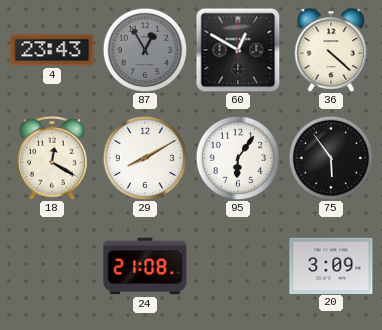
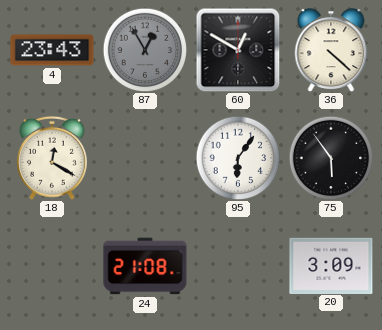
29: 8:10 -> none (145, 158)
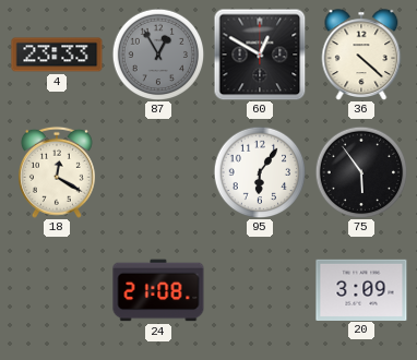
4: 23:43 -> 23:33 (57, 55)
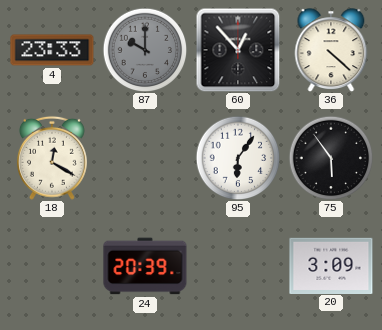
87: 12:55 -> 10:00 (145, 50)
60: 12:50 -> 12:53 (238, 50)
24: 21:08 -> 20:39 (145, 266)
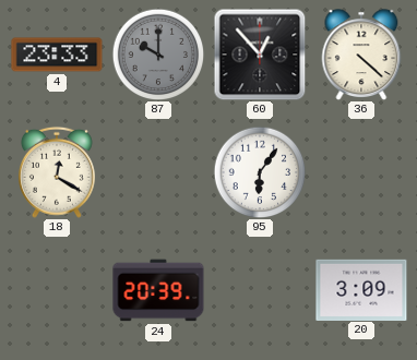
75: 5:54 -> none (331, 158)
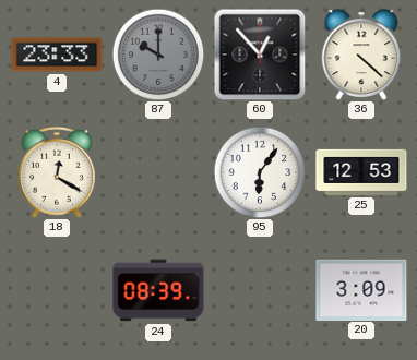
25: none -> 12:53 (361, 172)
24: 20:39 -> 08:39 (158, 290)
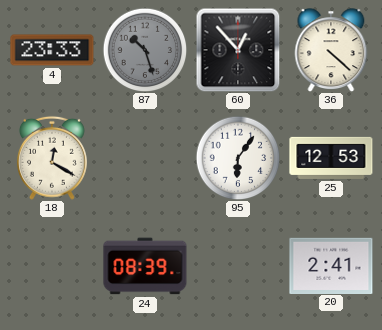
87: 10:00 -> 10:27 (145, 50)
20: 3:09 -> 2:41 (331, 265)
